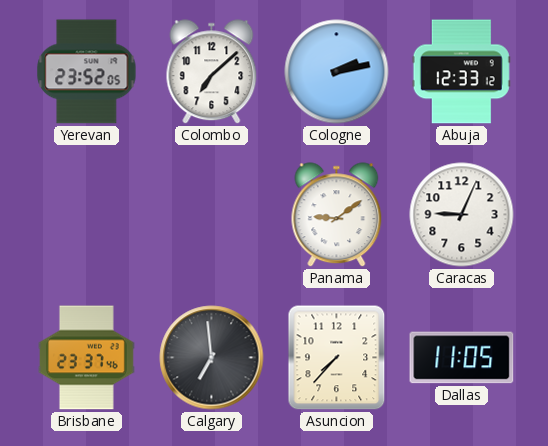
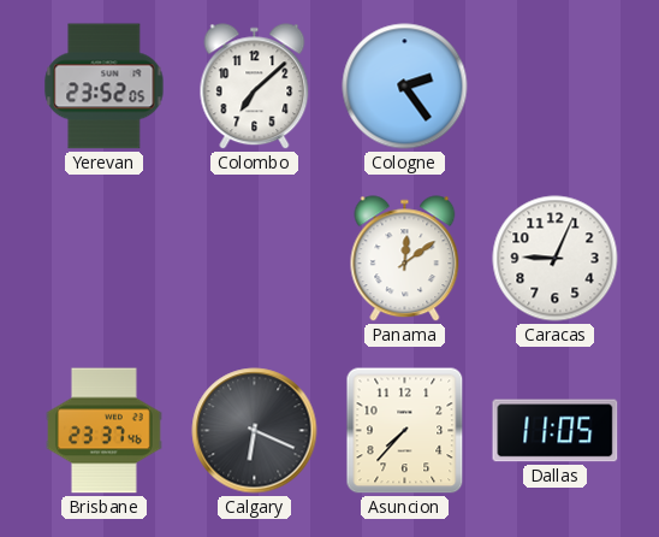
Cologne: 2:13 -> 2:24 (405, 87)
Abuja: 12:33 -> none (461, 72)
Panama: 9:09 -> 12:09 (405, 259)
Calgary: 6:59 -> 6:19 (255, 431)
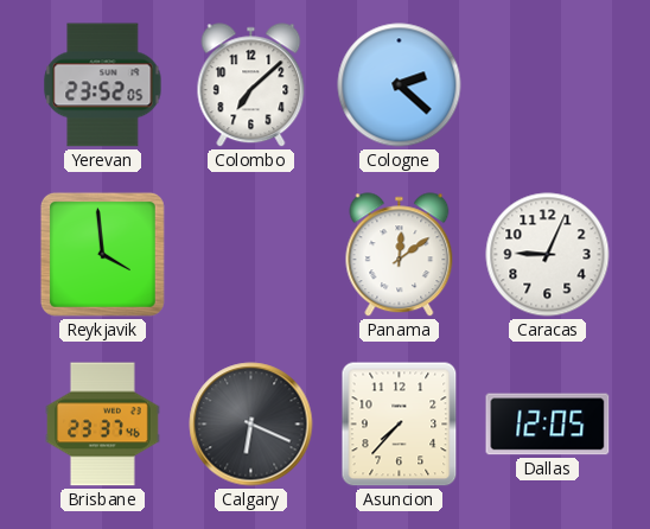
Cologne: 2:24 -> 2:22 (400, 85)
Reykjavik: none -> 3:59 (102, 254)
Dallas: 11:05 -> 12:05 (548, 425)
